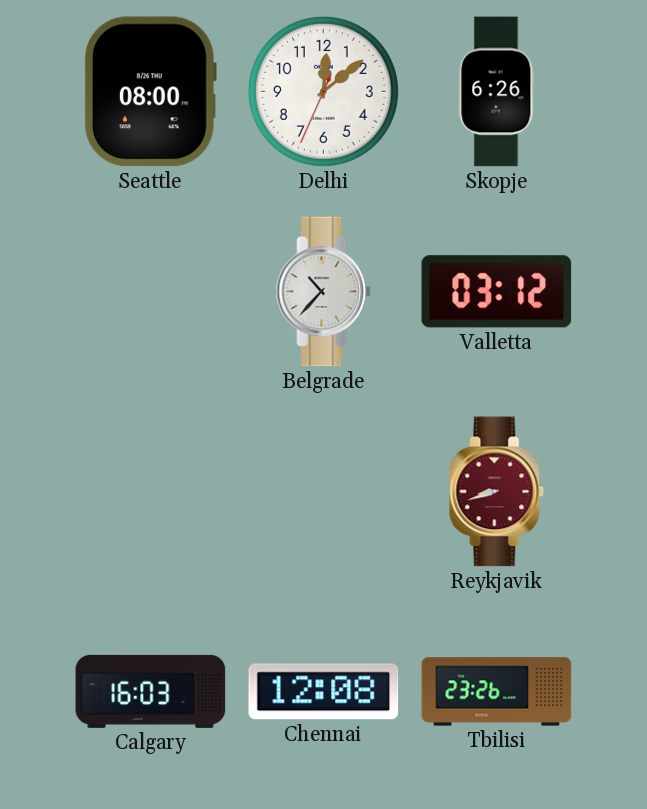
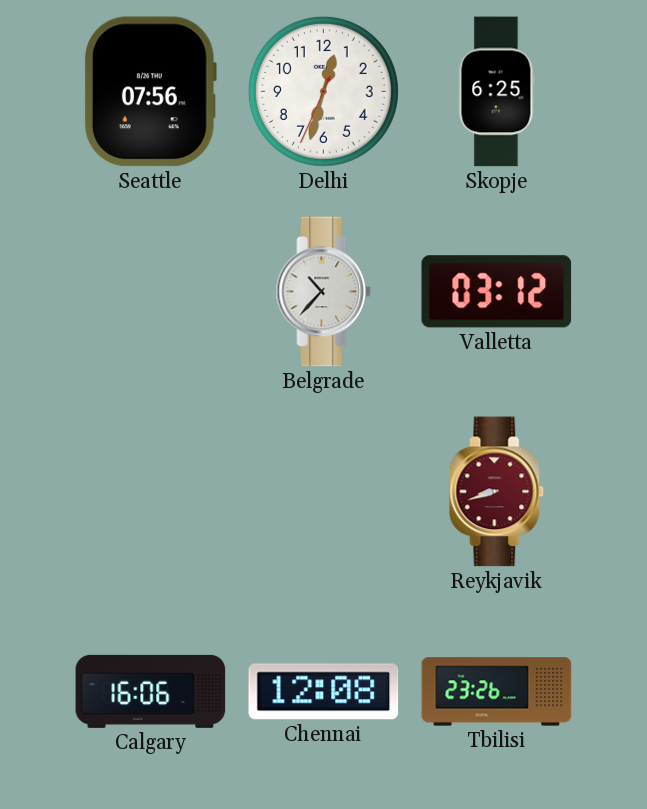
Seattle: 08:00 -> 07:56 (150, 92)
Delhi: 12:08 -> 12:32 (323, 91)
Skopje: 6:26 -> 6:25 (497, 92)
Calgary: 16:03 -> 16:06 (151, 691)
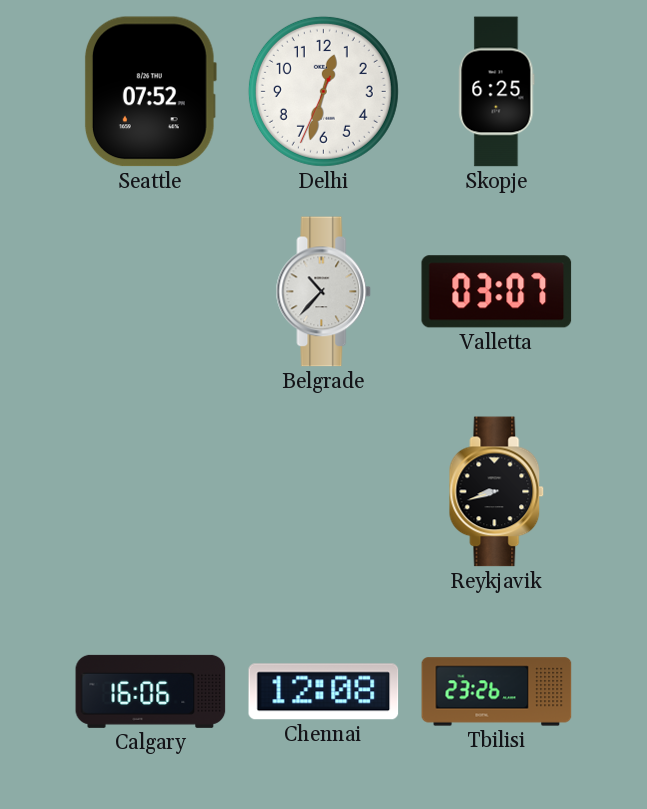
Seattle: 07:56 -> 07:52 (150, 92)
Valletta: 03:12 -> 03:07 (497, 292)
Reykjavik dial: burgundy -> black (497, 492)
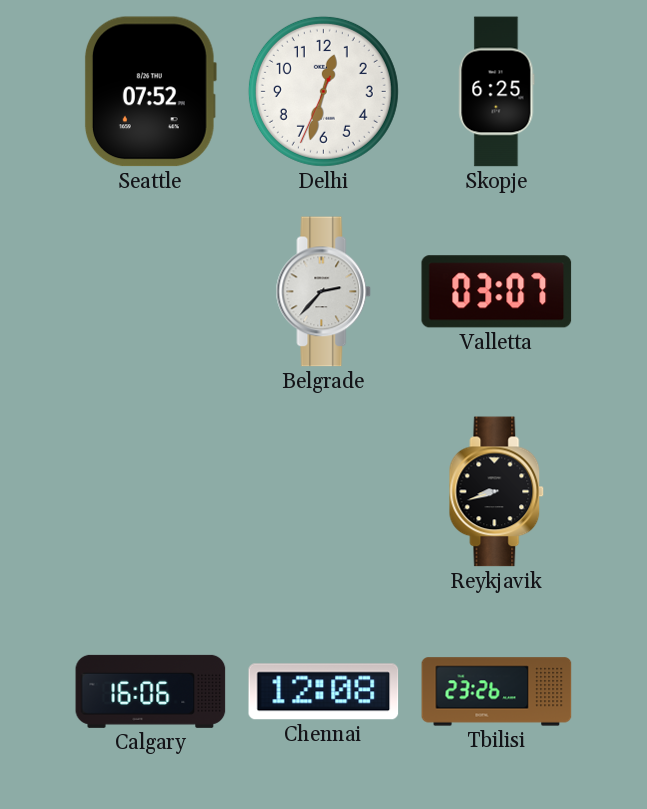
Belgrade: 10:37 -> 2:37 (324, 292)
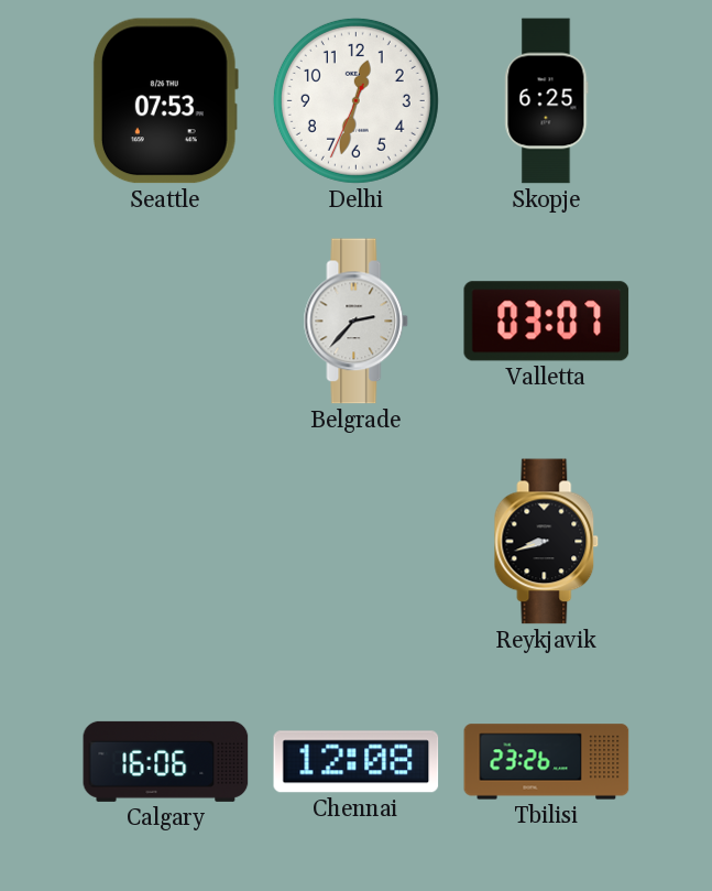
Seattle: 07:52 -> 07:53 (165, 101)
